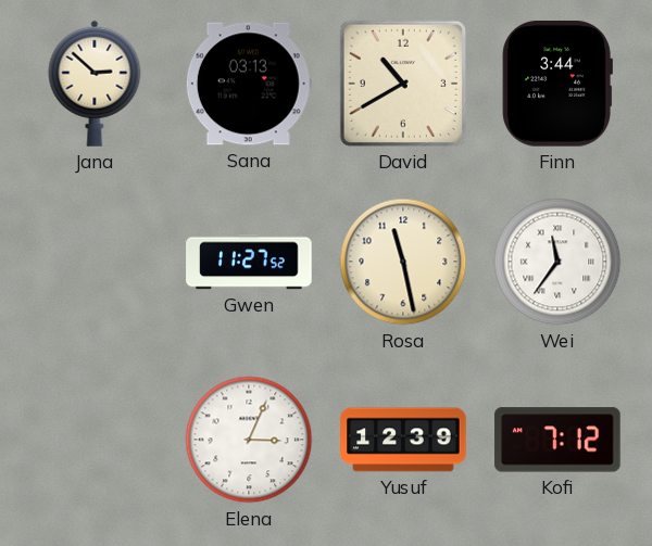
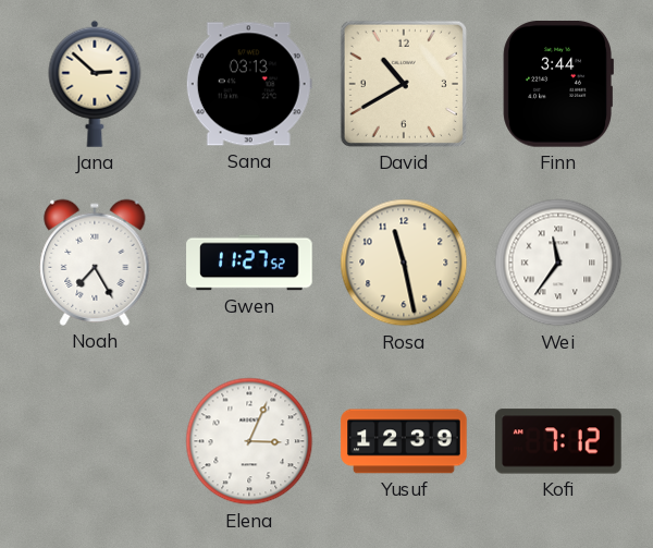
Noah: none -> 7:25 (95, 263)
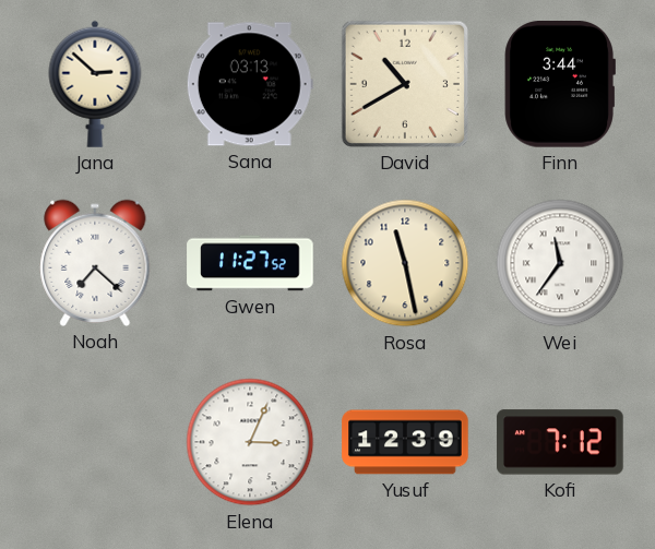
Noah: 7:25 -> 7:22 (95, 263)
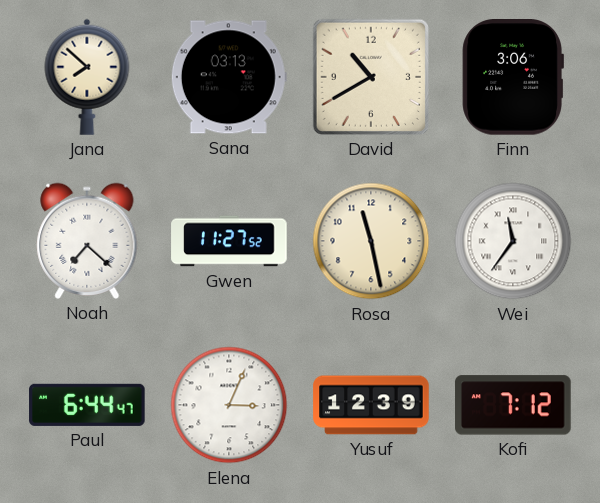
Jana: 2:52 -> 7:52 (87, 77)
Finn: 3:44 -> 3:06 (513, 77)
Paul: none -> 6:44 (87, 405)
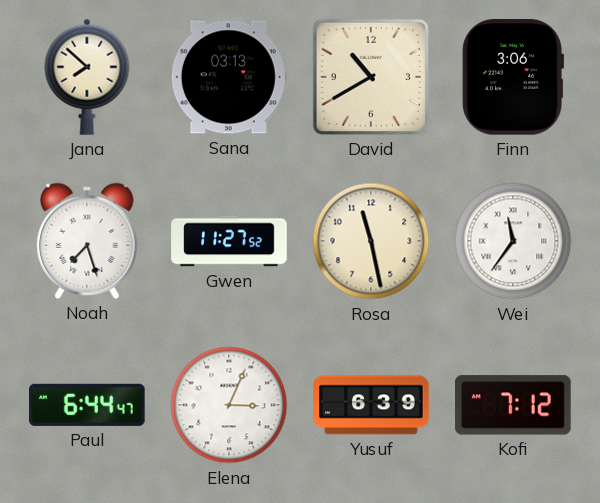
Noah: 7:22 -> 7:27 (87, 241)
Yusuf: 12:39 -> 6:39 (371, 405)
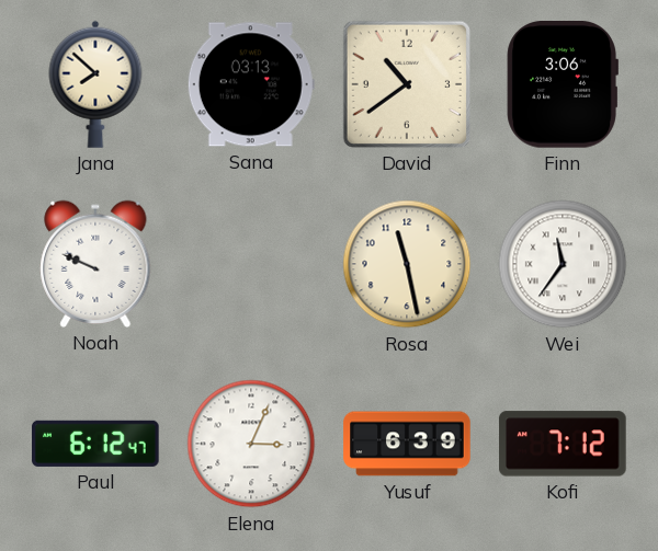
David: 10:40 -> 10:39 (407, 84)
Noah: 7:27 -> 9:49 (95, 264)
Gwen: 11:27 -> none (229, 241)
Paul: 6:44 -> 6:12 (95, 444)
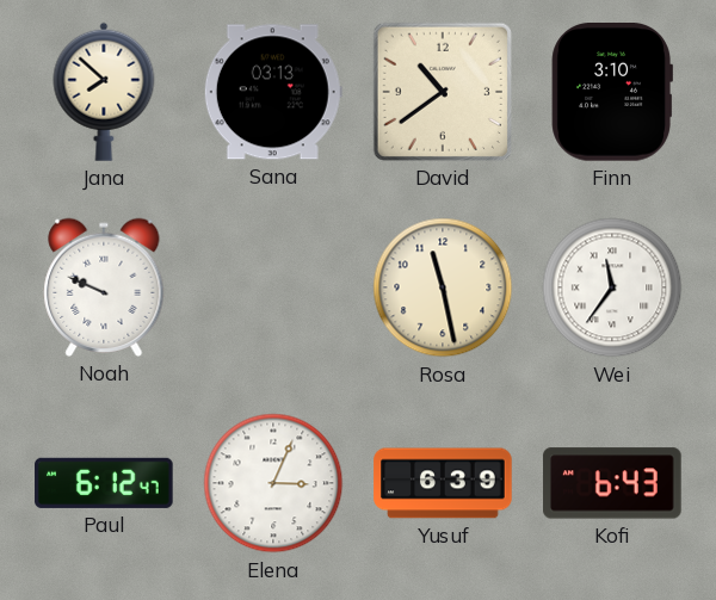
Finn: 3:06 -> 3:10 (612, 92)
Kofi: 7:12 -> 6:43 (612, 483)
